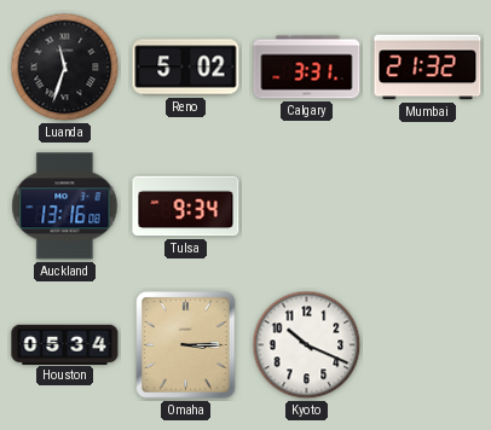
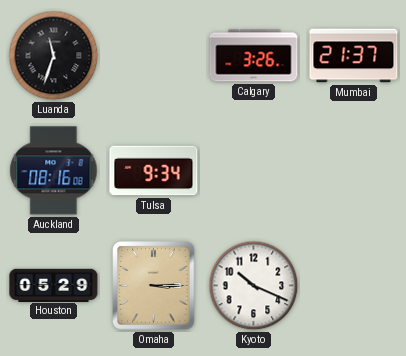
Reno: 5:02 -> none (186, 68)
Calgary: 3:31 -> 3:26 (254, 56)
Mumbai: 21:32 -> 21:37 (354, 56)
Auckland: 13:16 -> 08:16 (54, 171)
Houston: 05:34 -> 05:29 (54, 285)
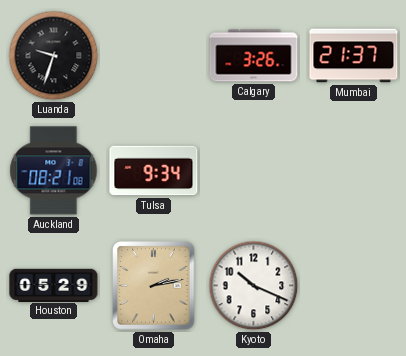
Luanda: 11:33 -> 9:33 (54, 56)
Auckland: 08:16 -> 08:21 (54, 171)
Omaha: 3:15 -> 2:13 (154, 286)
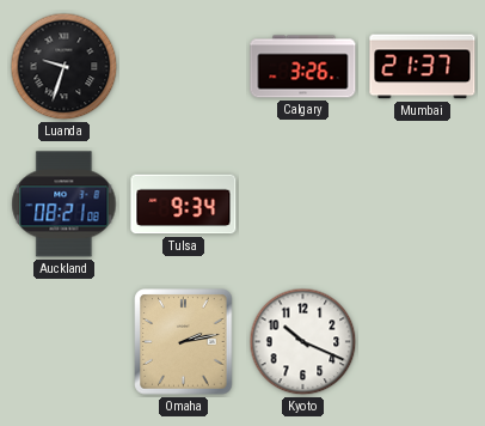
Houston: 05:29 -> none (54, 285)
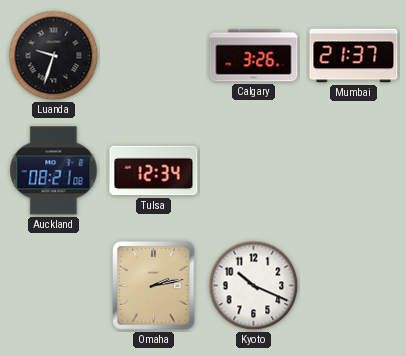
Tulsa: 9:34 -> 12:34 (154, 171)
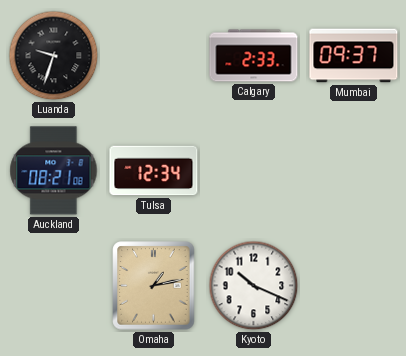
Calgary: 3:26 -> 2:33 (254, 56)
Mumbai: 21:37 -> 09:37 (354, 56)
Omaha: 2:13 -> 1:13 (154, 286)
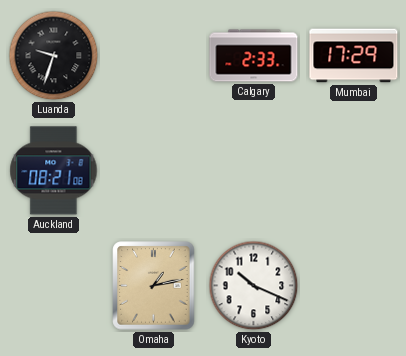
Mumbai: 09:37 -> 17:29 (354, 56)
Tulsa: 12:34 -> none (154, 171)
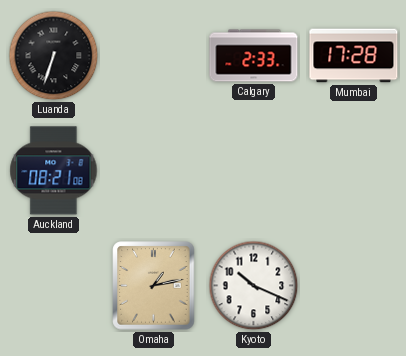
Luanda: 9:33 -> 6:33 (54, 56)
Mumbai: 17:29 -> 17:28 (354, 56)
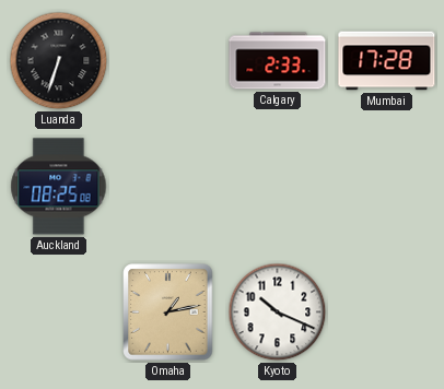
Auckland: 08:21 -> 08:25 (59, 187)
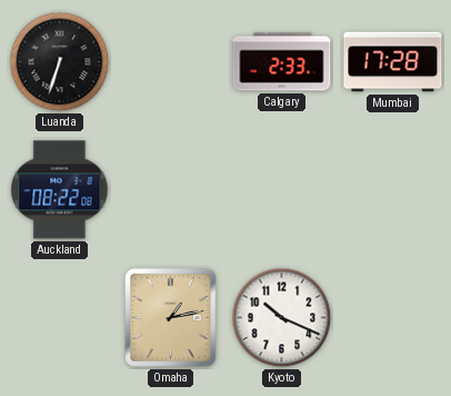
Auckland: 08:25 -> 08:22 (60, 190)
